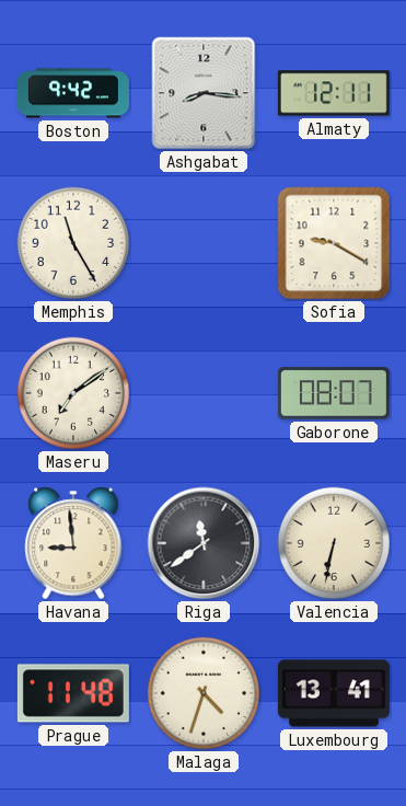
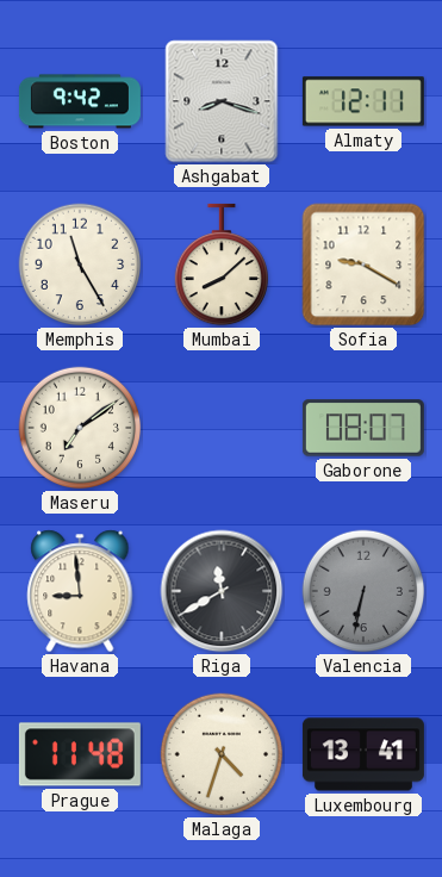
Ashgabat: 8:16 -> 8:18 (222, 101)
Mumbai: none -> 8:08 (220, 265)
Riga: 11:39 -> 11:40 (222, 591)
Valencia dial: cream -> grey (363, 591)
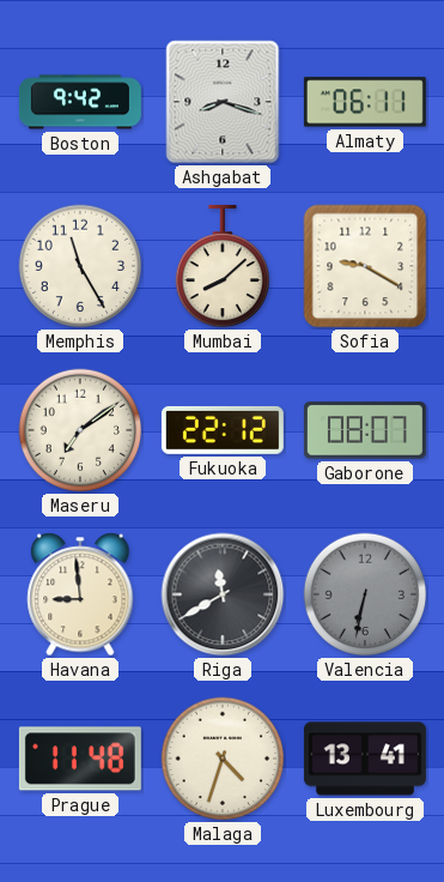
Almaty: 12:11 -> 06:11 (365, 102)
Fukuoka: none -> 22:12 (223, 430)
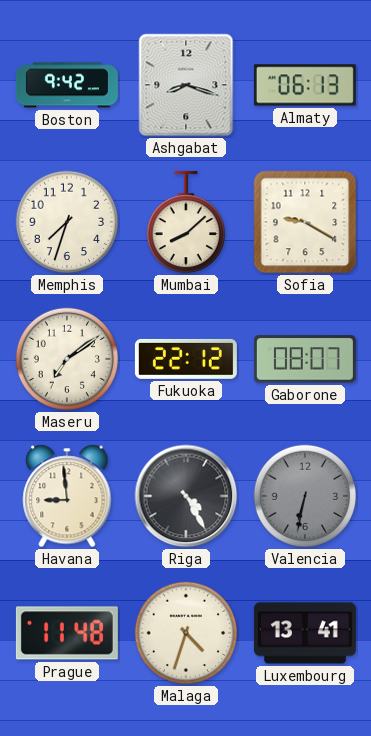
Almaty: 06:11 -> 06:13 (305, 85)
Memphis: 11:25 -> 7:33 (67, 222)
Riga: 11:40 -> 4:25 (186, 496)
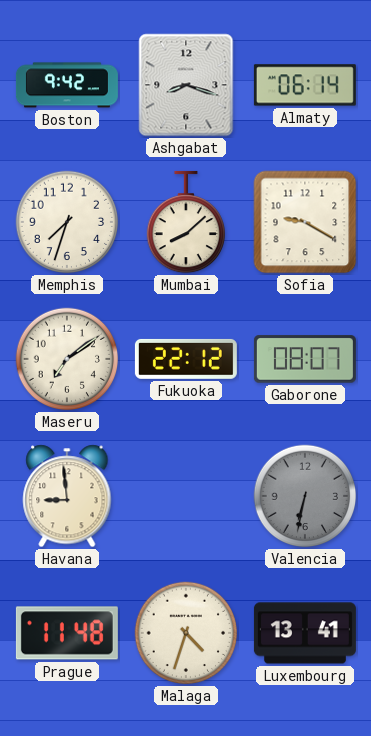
Almaty: 06:13 -> 06:14 (305, 85)
Riga: 4:25 -> none (186, 496)
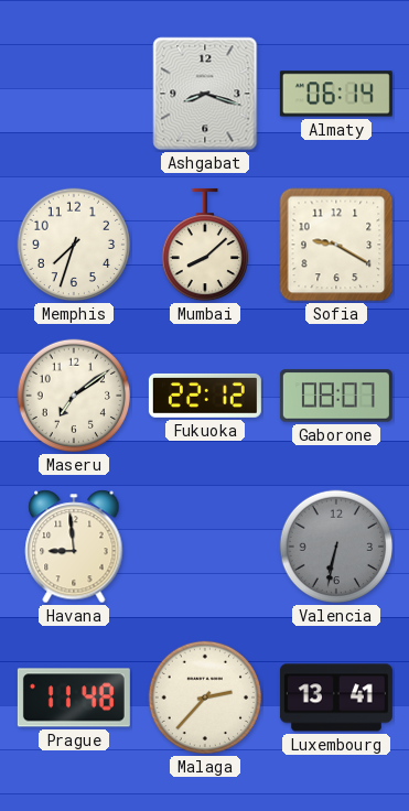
Boston: 9:42 -> none (67, 85)
Malaga: 4:33 -> 2:37 (205, 698)
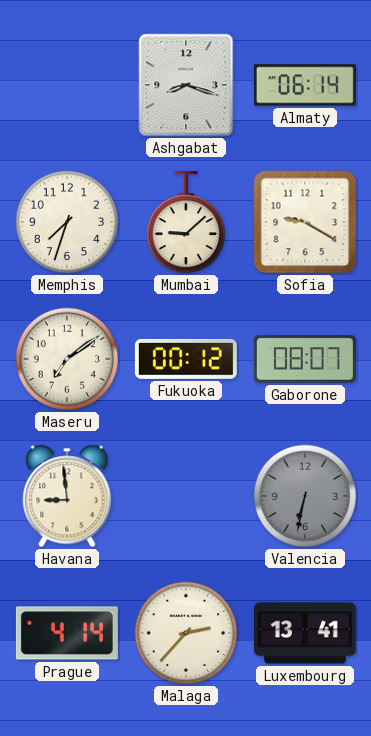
Mumbai: 8:08 -> 9:08 (185, 222)
Fukuoka: 22:12 -> 00:12 (186, 359)
Prague: 11:48 -> 4:14 (67, 633)
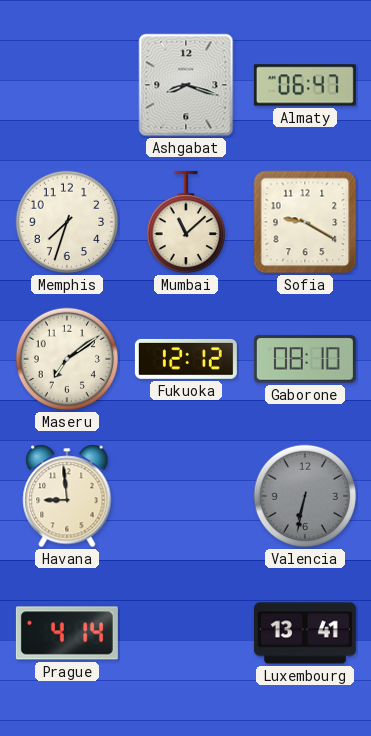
Almaty: 06:14 -> 06:47 (305, 85)
Mumbai: 9:08 -> 11:08 (185, 222)
Fukuoka: 00:12 -> 12:12 (186, 359)
Gaborone: 08:07 -> 08:10 (305, 359)
Malaga: 2:37 -> none (186, 633)
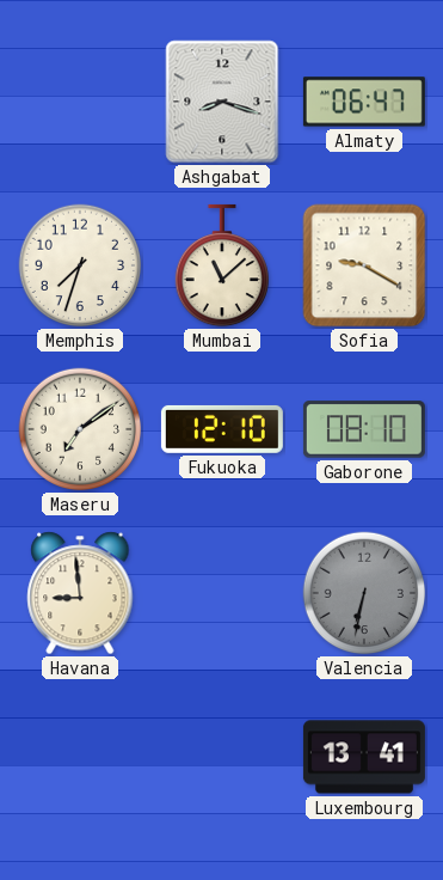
Fukuoka: 12:12 -> 12:10 (222, 429)
Prague: 4:14 -> none (67, 633)
